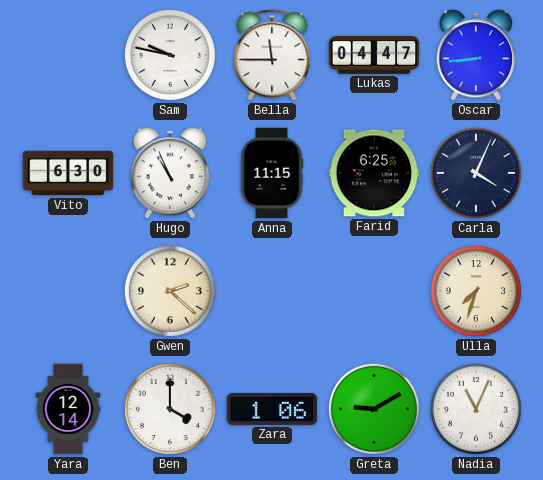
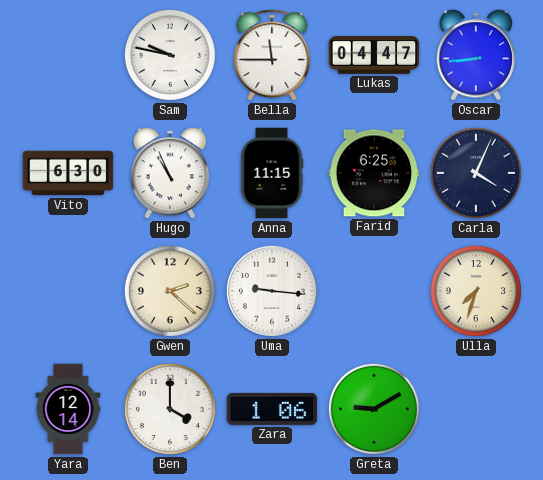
Uma: none -> 9:16 (272, 291)
Nadia: 11:04 -> none (476, 409)
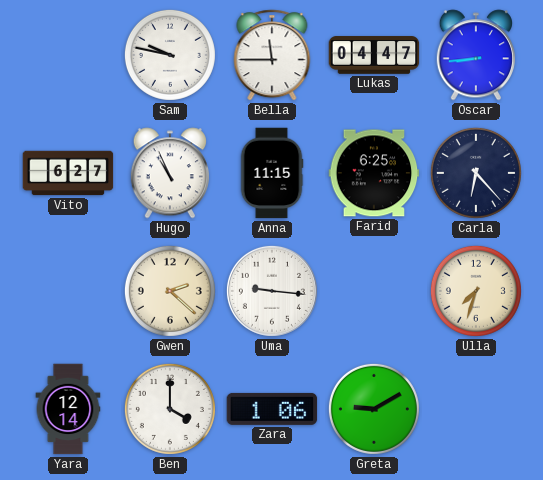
Vito: 6:30 -> 6:27 (68, 173)
Carla: 4:04 -> 6:23 (476, 173)
